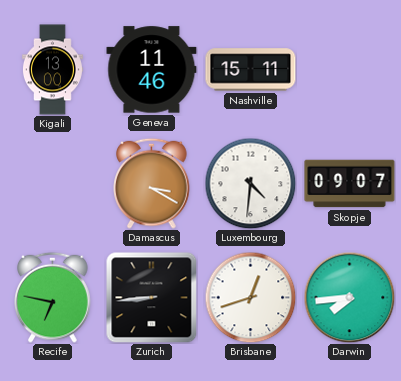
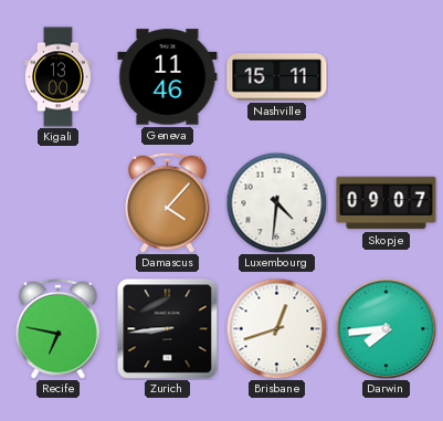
Damascus: 3:20 -> 4:07 (168, 202)
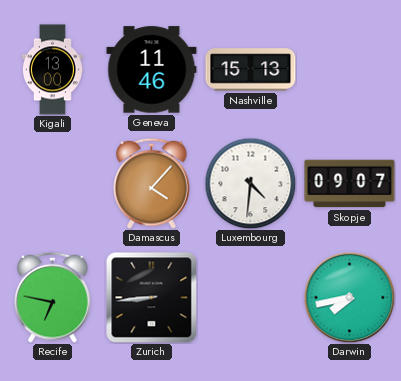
Nashville: 15:11 -> 15:13 (251, 70)
Brisbane: 12:42 -> none (276, 328)
Darwin: 7:44 -> 7:43 (349, 297)
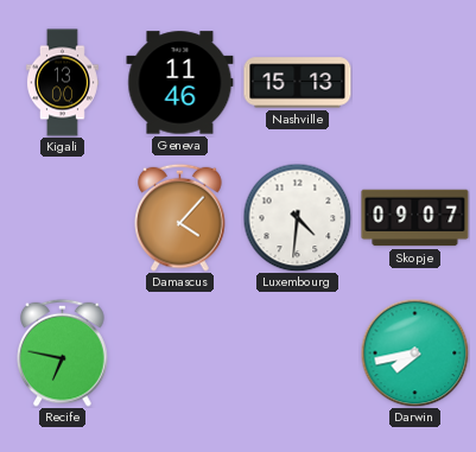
Zurich: 8:44 -> none (151, 297)
